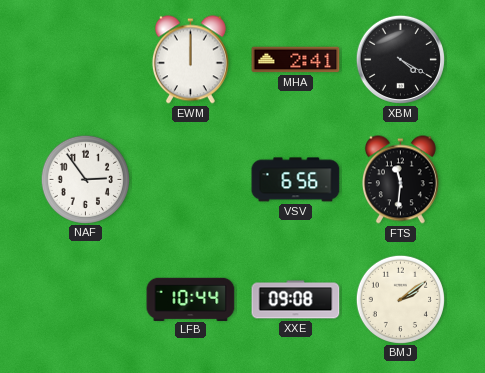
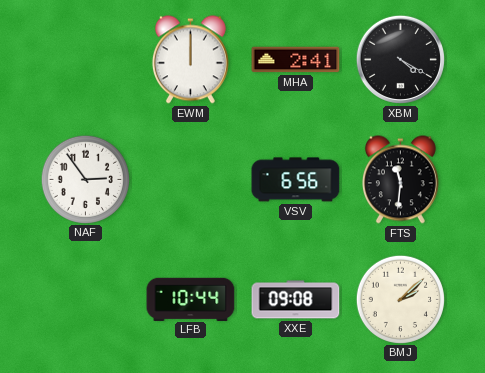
BMJ: 2:09 -> 2:08 (400, 299)
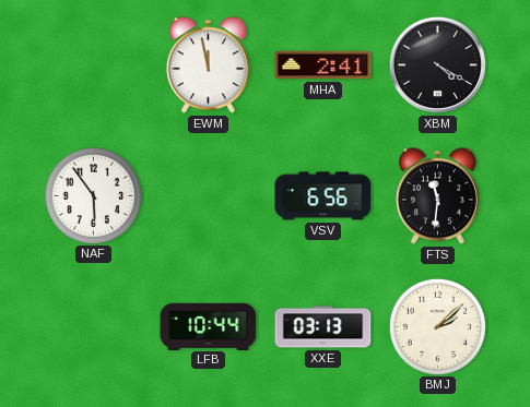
EWM: 12:00 -> 11:58 (208, 65)
NAF: 2:54 -> 5:54 (93, 195)
XXE: 09:08 -> 03:13 (323, 327)
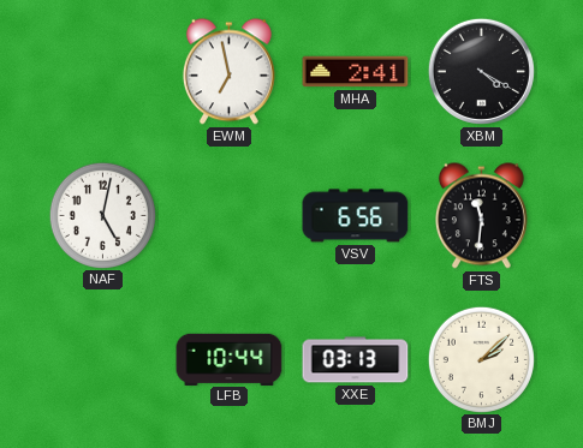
EWM: 11:58 -> 6:58 (228, 72)
NAF: 5:54 -> 5:02 (102, 215)
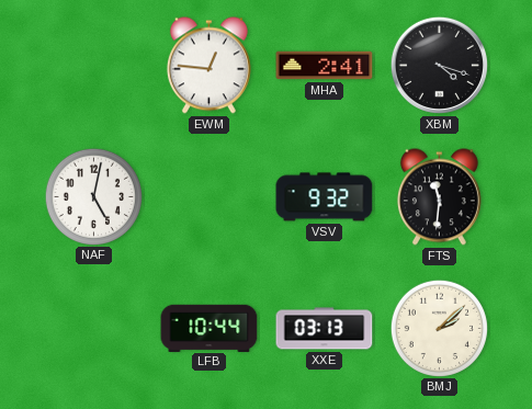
EWM: 6:58 -> 12:46 (208, 66)
XBM: 4:20 -> 4:18 (439, 65)
VSV: 6:56 -> 9:32 (325, 197)
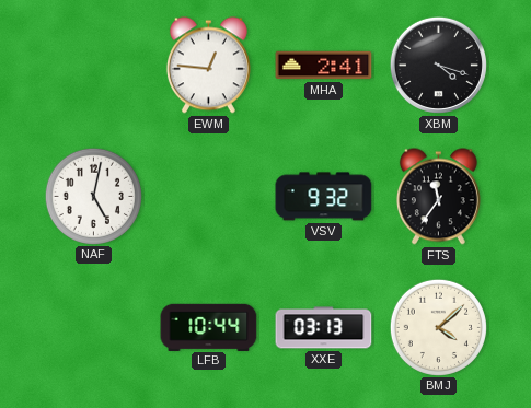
FTS: 11:31 -> 11:36 (438, 197)
BMJ: 2:08 -> 4:08 (438, 327)
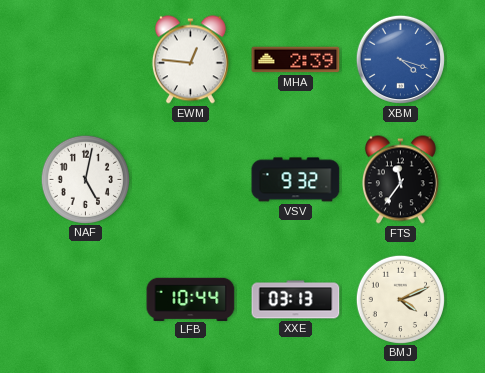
MHA: 2:41 -> 2:39 (296, 60)
XBM dial: black -> blue (400, 59)
BMJ: 4:08 -> 4:11 (400, 299)
